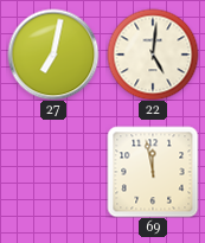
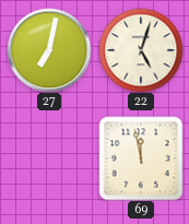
22: 5:01 -> 5:03 (141, 50)
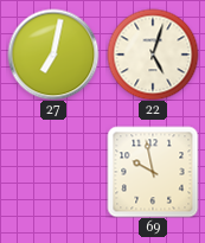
69: 11:58 -> 9:58 (153, 172)
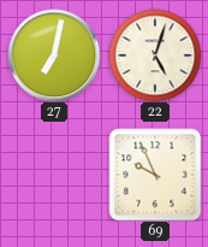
69: 9:58 -> 9:56 (155, 175)
